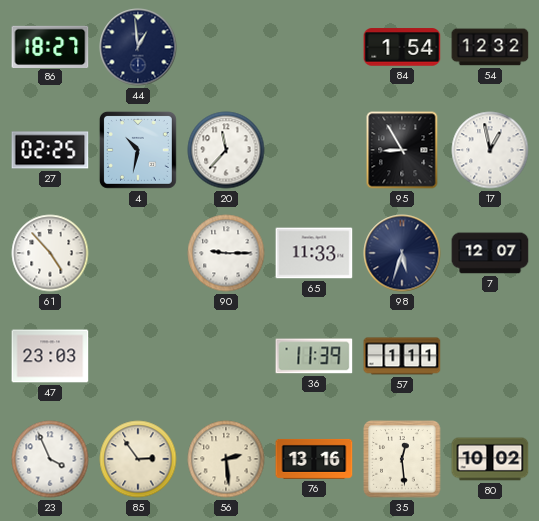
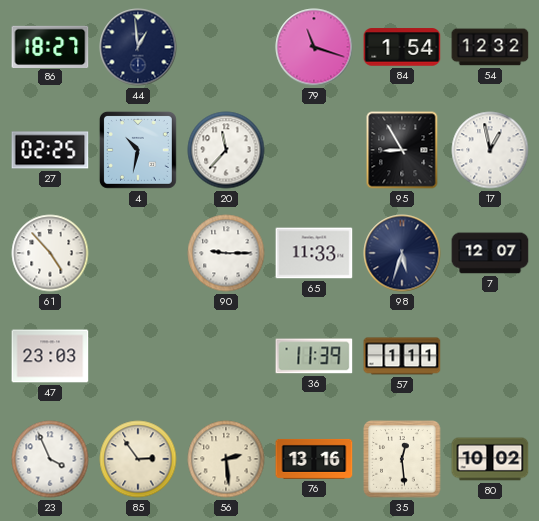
79: none -> 11:18 (314, 47)
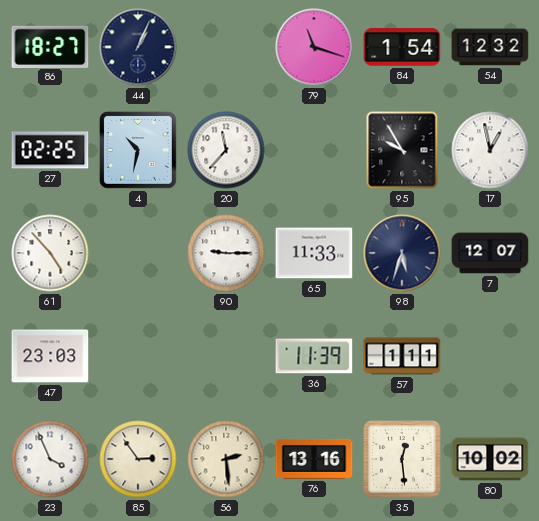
44: 12:59 -> 1:04 (138, 47)
95: 8:55 -> 9:55 (402, 150)
